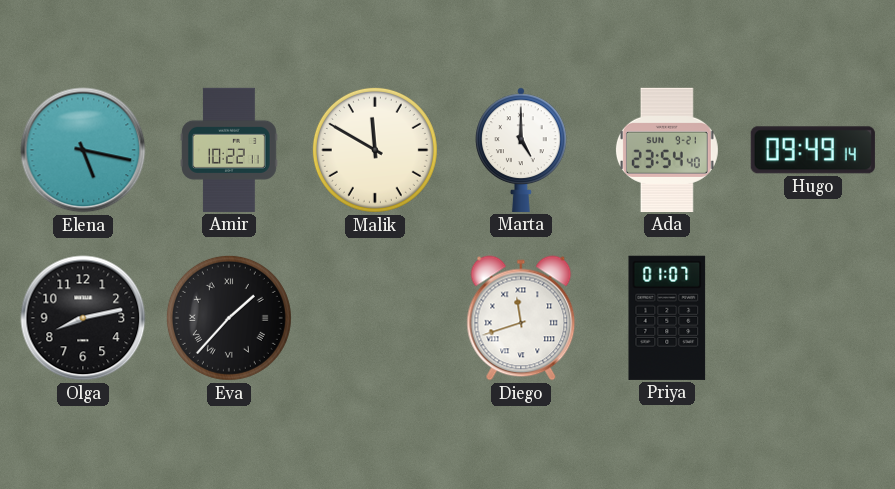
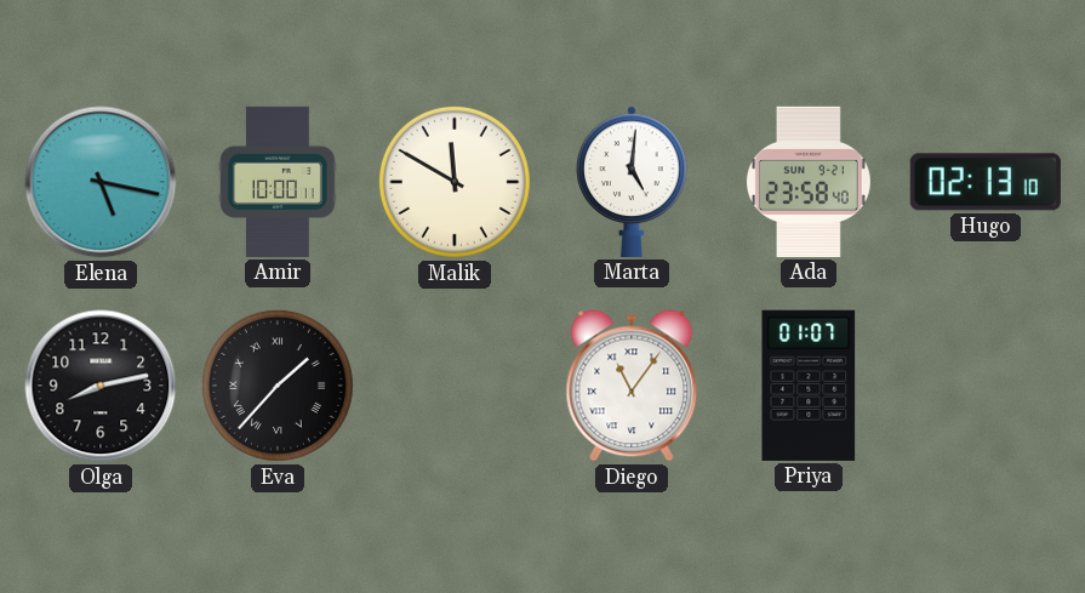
Amir: 10:22 -> 10:00 (278, 182)
Marta: 5:00 -> 5:01 (633, 182)
Ada: 23:54 -> 23:58 (809, 182)
Hugo: 09:49 -> 02:13 (986, 182)
Diego: 11:42 -> 11:06 (632, 386)
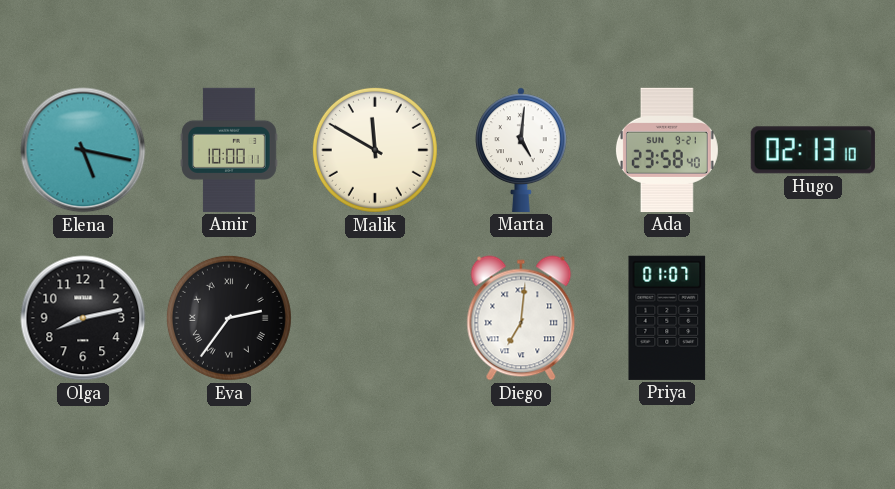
Eva: 1:37 -> 2:36 (229, 318)
Diego: 11:06 -> 7:01 (521, 318)
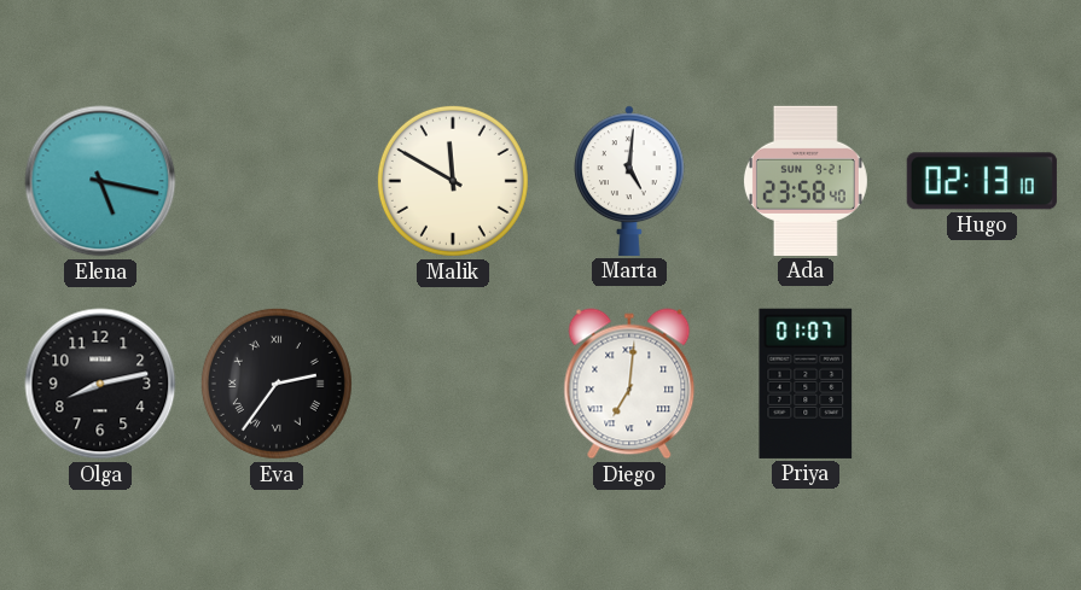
Amir: 10:00 -> none (229, 150)
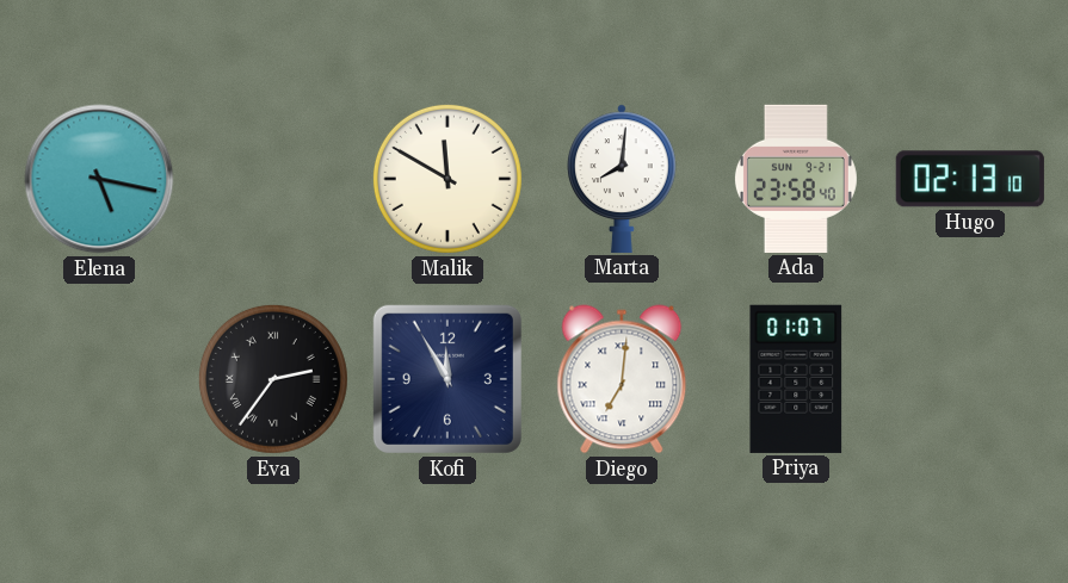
Marta: 5:01 -> 8:01 (623, 179)
Olga: 8:13 -> none (100, 384)
Kofi: none -> 11:55 (447, 379)
